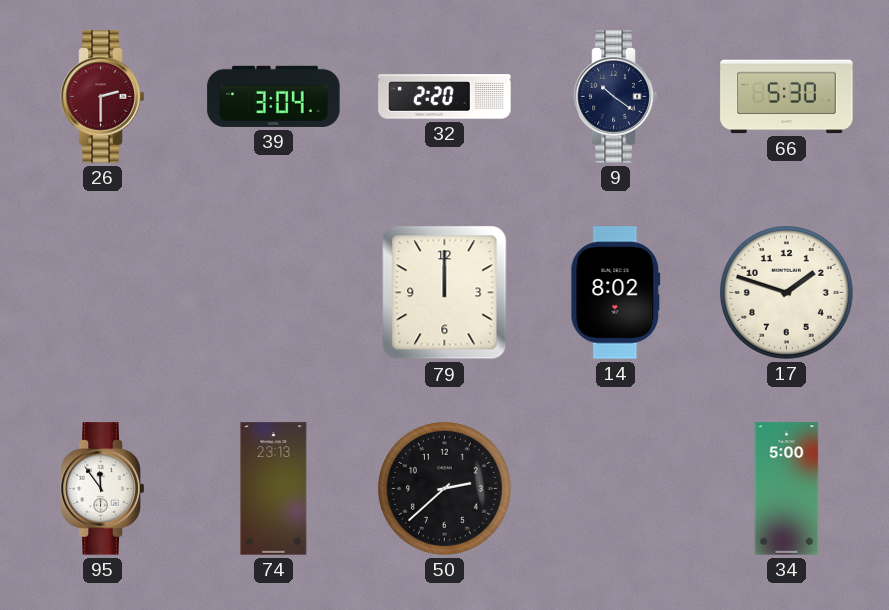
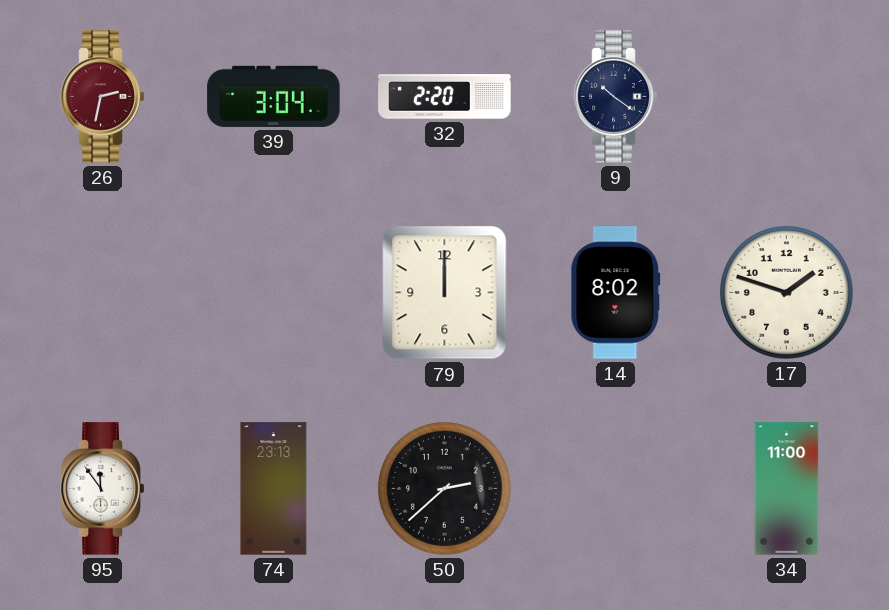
26: 2:30 -> 2:32 (103, 97)
66: 5:30 -> none (787, 97)
34: 5:00 -> 11:00 (787, 489)
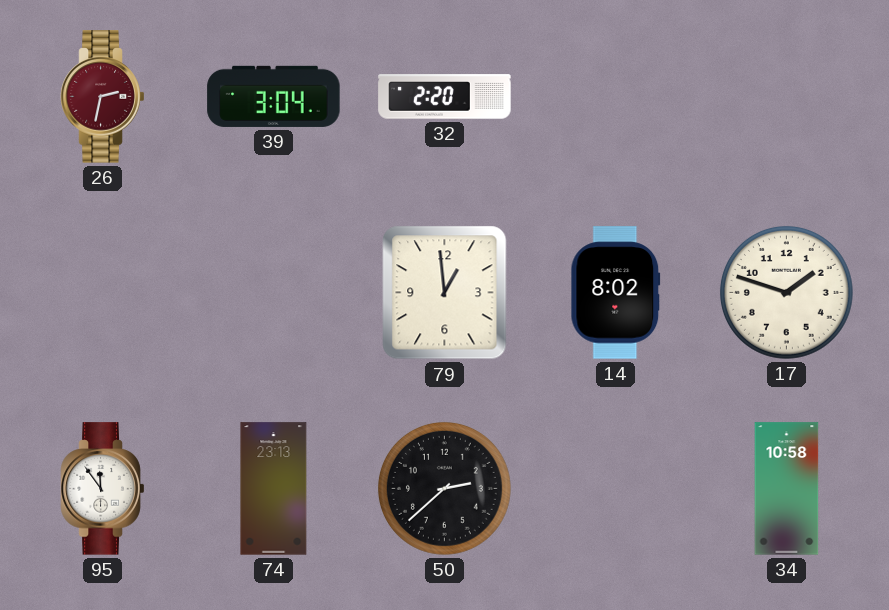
9: 10:21 -> none (616, 97)
79: 12:00 -> 12:59 (445, 293)
34: 11:00 -> 10:58 (787, 489)
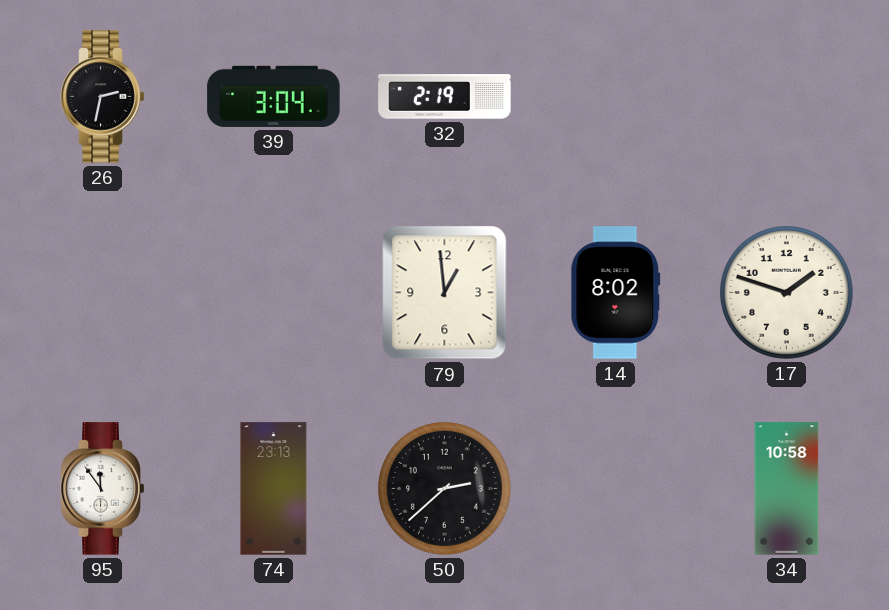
26 dial: burgundy -> black (103, 97)
32: 2:20 -> 2:19 (445, 97)
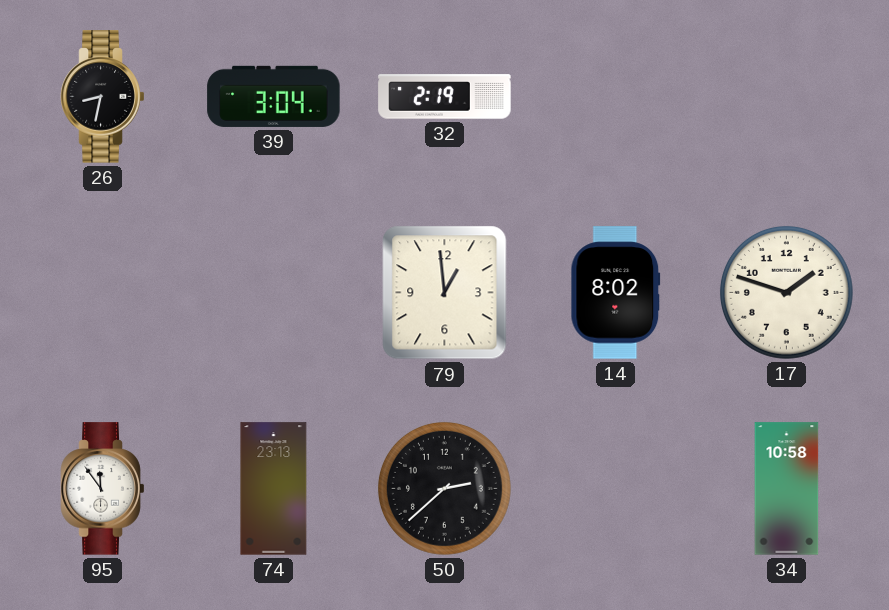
26: 2:32 -> 8:32 (103, 97)
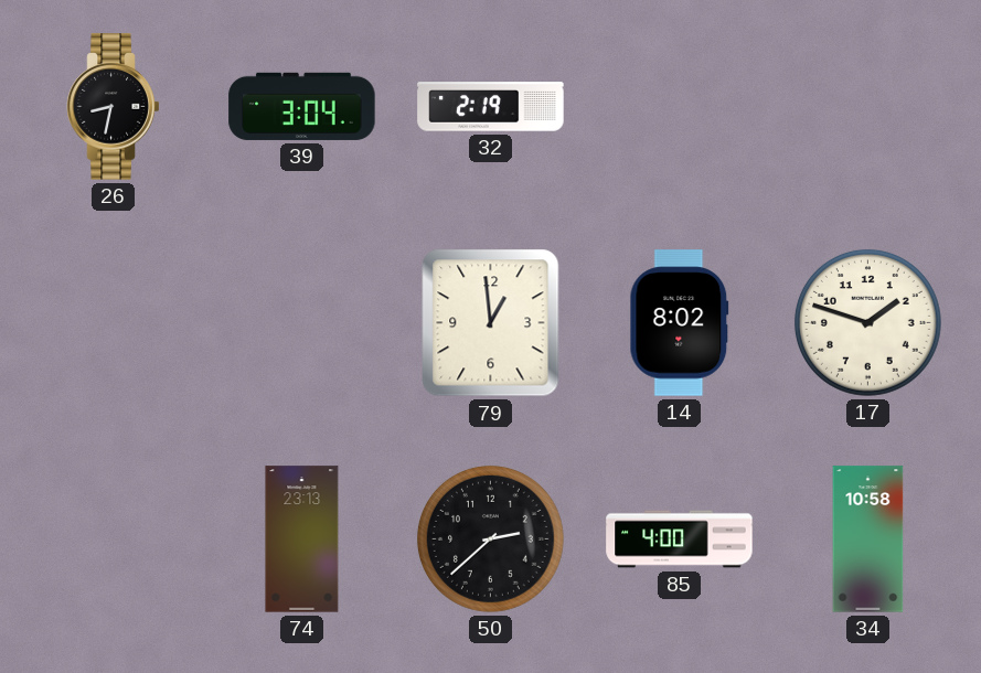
95: 11:54 -> none (103, 489)
85: none -> 4:00 (680, 540)
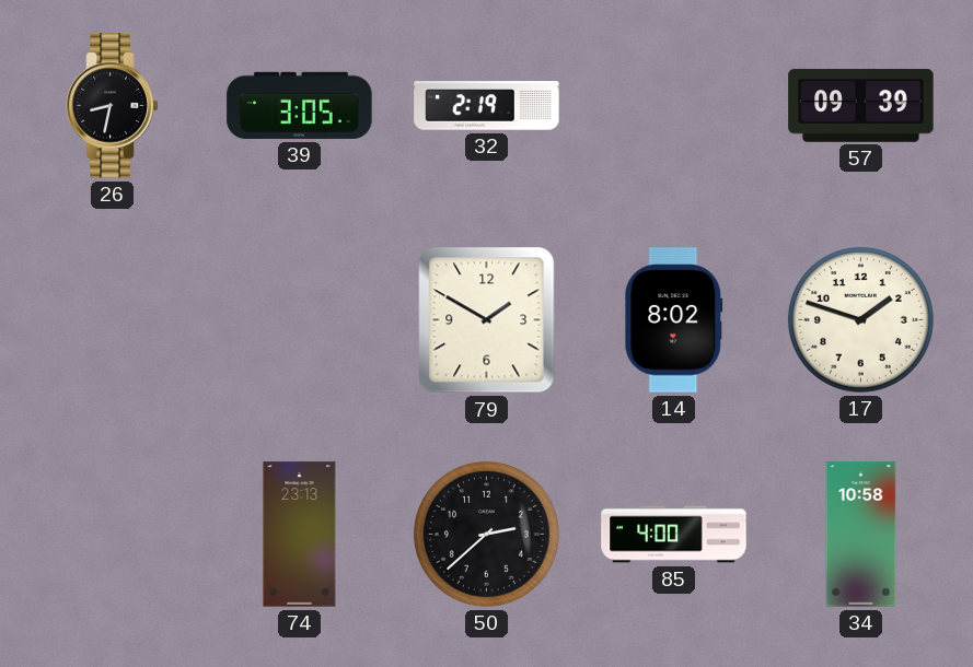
39: 3:04 -> 3:05 (300, 105)
57: none -> 09:39 (861, 106)
79: 12:59 -> 1:50 (487, 320)
